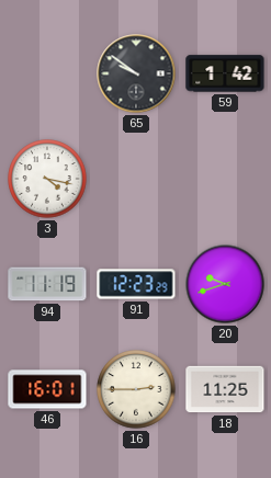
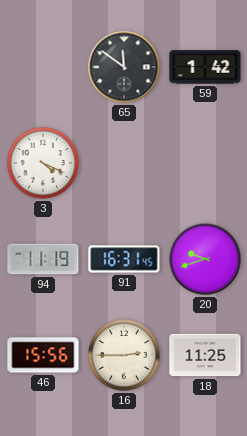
65: 9:51 -> 11:51 (124, 67)
3: 4:17 -> 4:19 (43, 163)
91: 12:23 -> 16:31 (124, 259)
46: 16:01 -> 15:56 (43, 355)
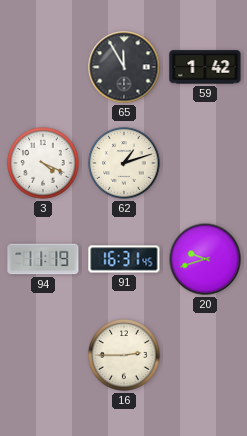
65: 11:51 -> 11:55 (124, 67)
62: none -> 1:12 (124, 163)
46: 15:56 -> none (43, 355)
18: 11:25 -> none (205, 355)
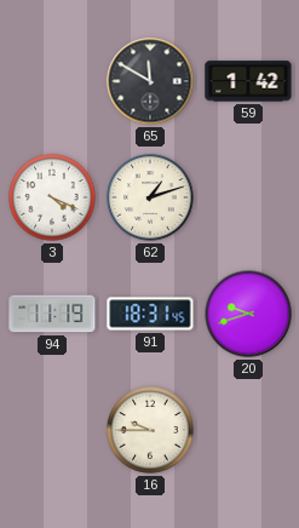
65: 11:55 -> 11:50 (150, 81)
91: 16:31 -> 18:31 (150, 314)
16: 2:45 -> 9:45 (150, 430)
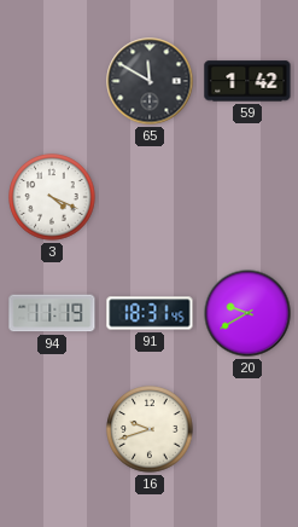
62: 1:12 -> none (150, 197)
20: 9:42 -> 9:40 (247, 313)
16: 9:45 -> 9:42 (150, 429)
